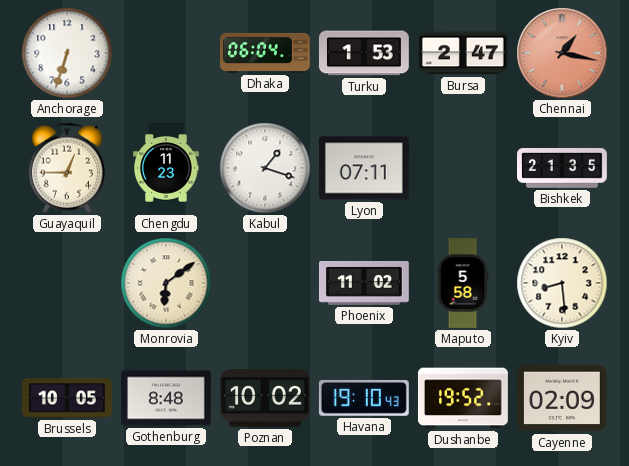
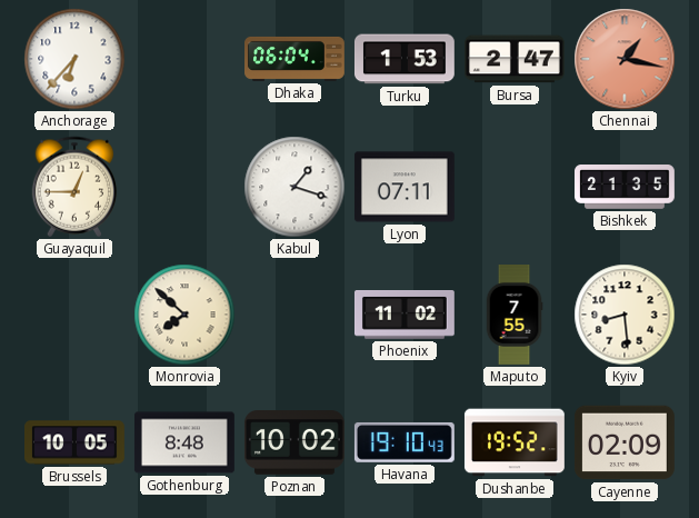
Anchorage: 6:33 -> 6:37 (74, 59)
Chengdu: 11:23 -> none (166, 169)
Monrovia: 6:09 -> 7:52 (184, 315)
Maputo: 5:58 -> 7:55 (515, 316)
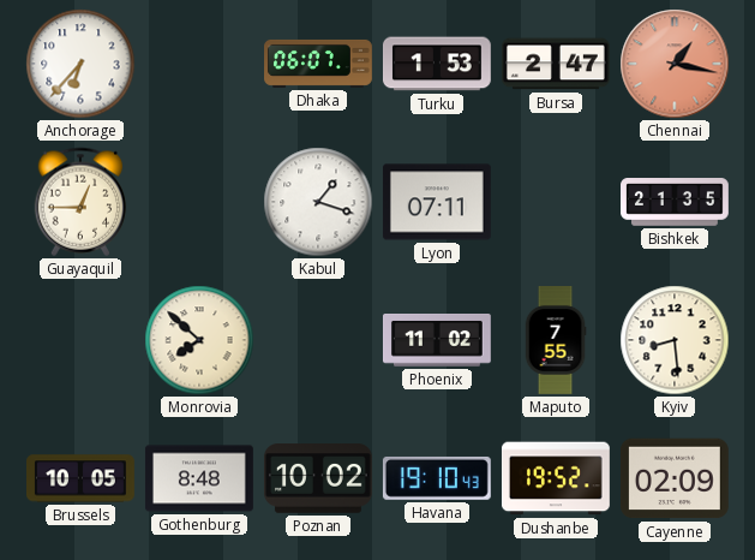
Dhaka: 06:04 -> 06:07 (319, 64)
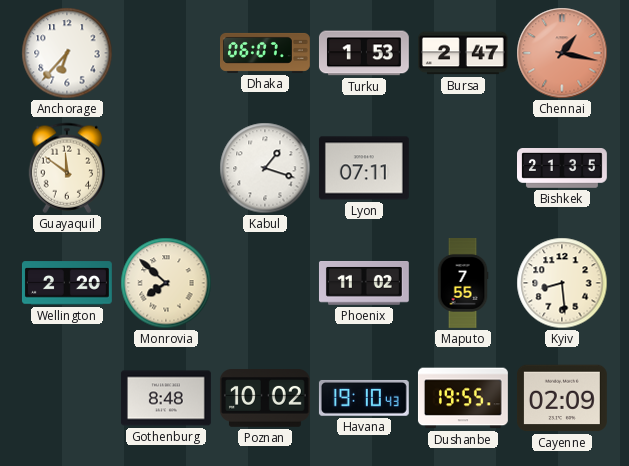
Guayaquil: 12:45 -> 11:51 (67, 168)
Wellington: none -> 2:20 (67, 283)
Brussels: 10:05 -> none (82, 478)
Dushanbe: 19:52 -> 19:55 (463, 398)
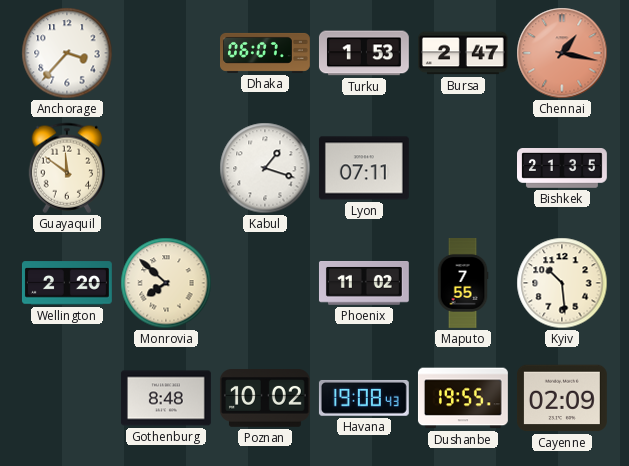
Anchorage: 6:37 -> 3:37 (67, 53)
Kyiv: 8:29 -> 10:29 (562, 283)
Havana: 19:10 -> 19:08 (364, 398)
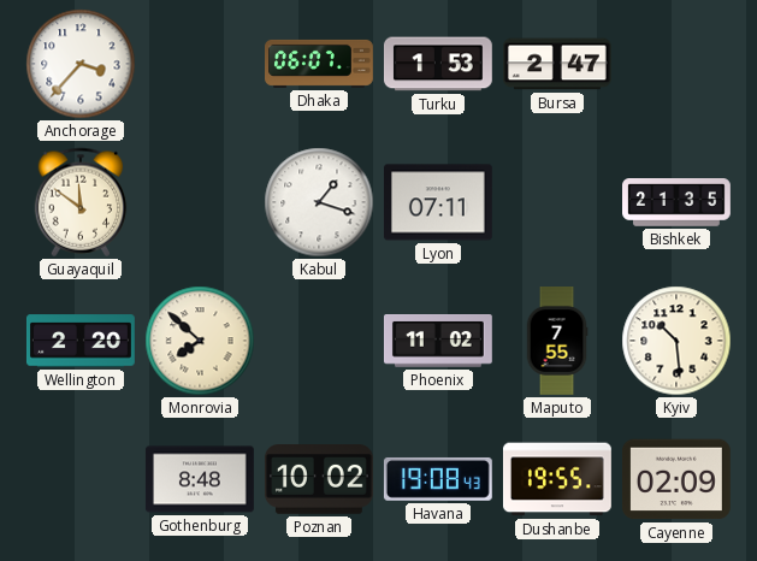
Chennai: 1:17 -> none (562, 53)
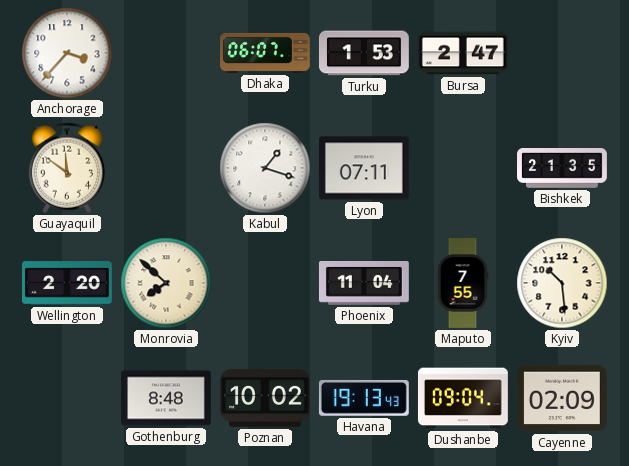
Phoenix: 11:02 -> 11:04 (364, 284)
Havana: 19:08 -> 19:13 (364, 398)
Dushanbe: 19:55 -> 09:04 (463, 398)
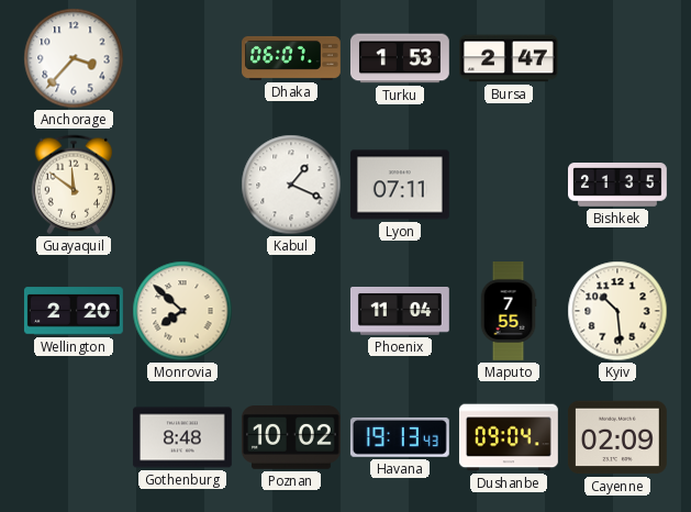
Kabul: 1:18 -> 1:19 (291, 185)
